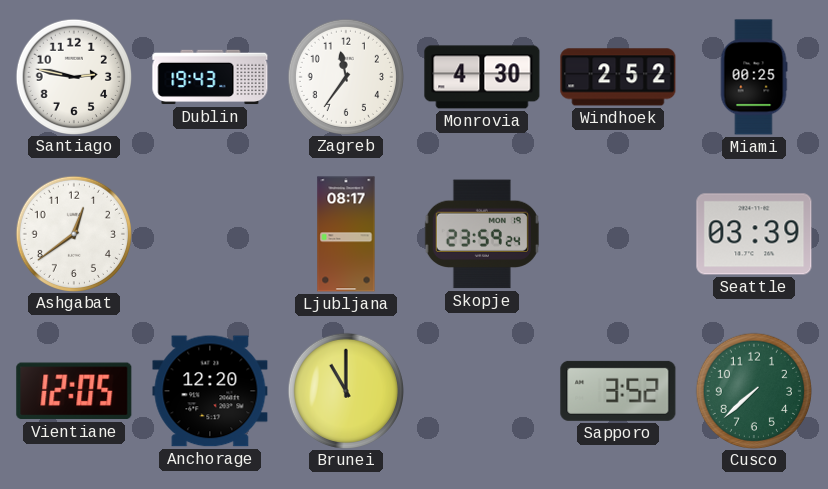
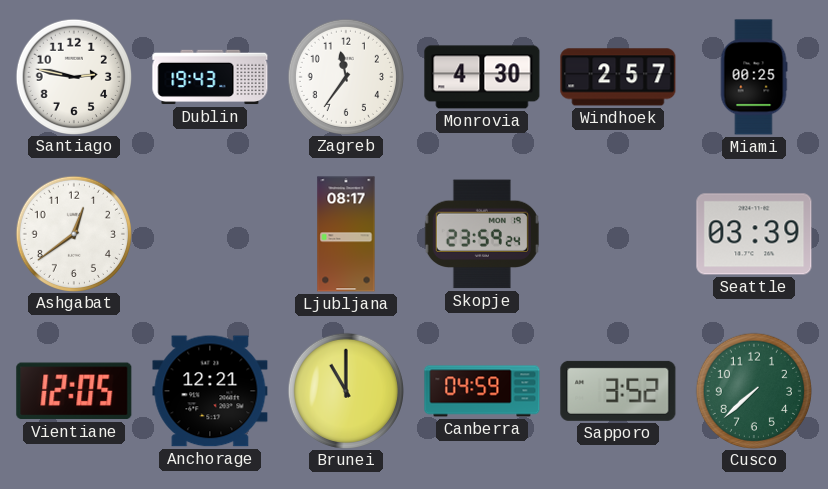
Windhoek: 2:52 -> 2:57 (618, 77)
Anchorage: 12:20 -> 12:21 (210, 391)
Canberra: none -> 04:59 (482, 391)
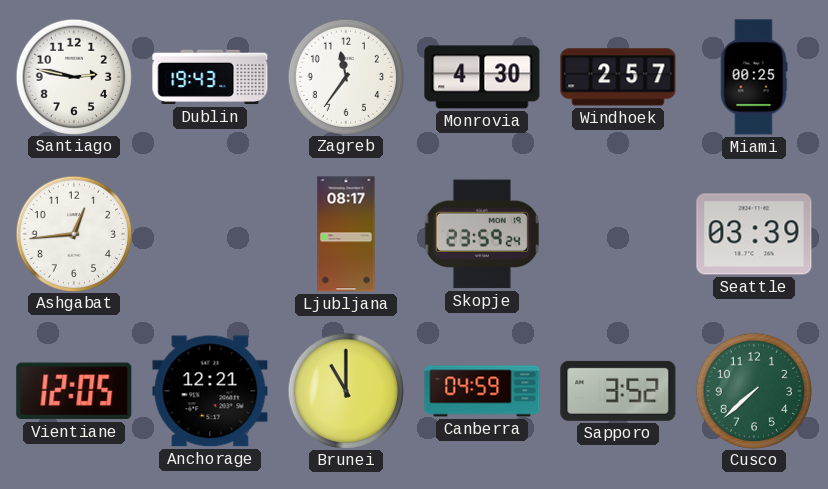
Ashgabat: 12:39 -> 12:44 (73, 233)
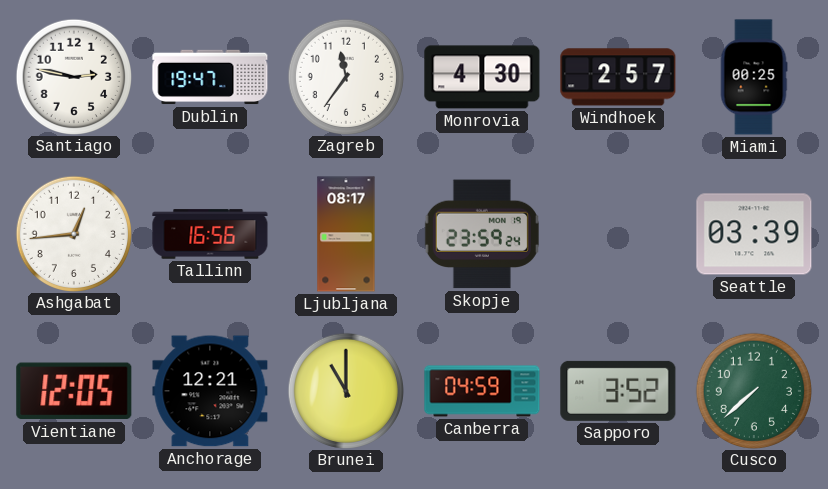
Dublin: 19:43 -> 19:47 (210, 77)
Tallinn: none -> 16:56 (210, 234)
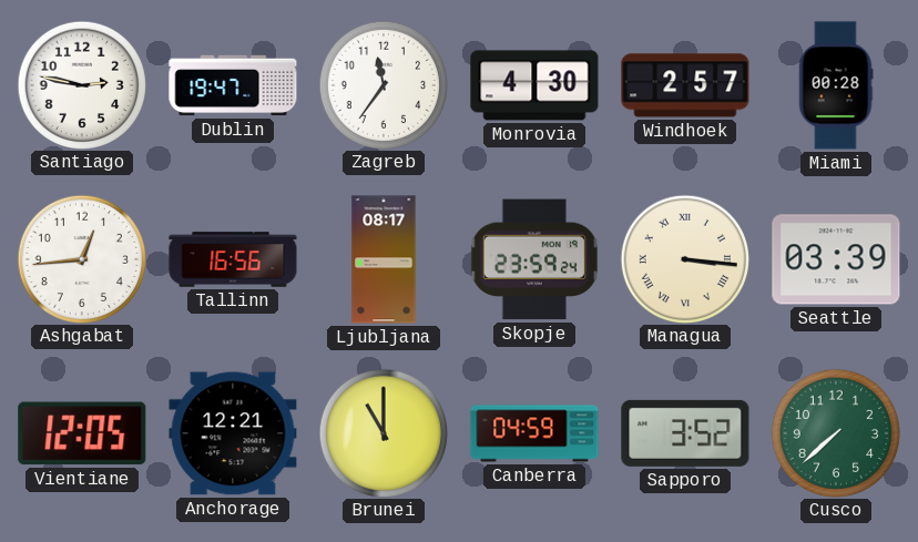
Miami: 00:25 -> 00:28 (836, 85)
Managua: none -> 3:16 (684, 258)
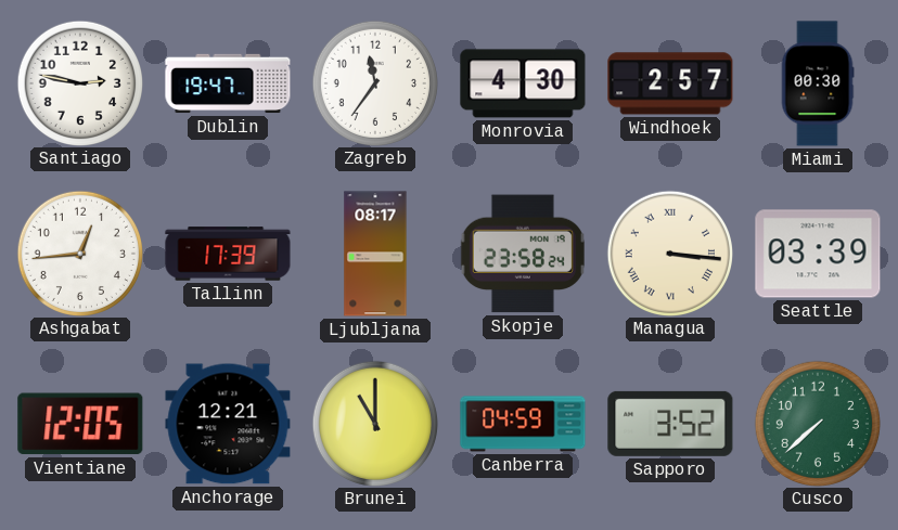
Miami: 00:28 -> 00:30 (818, 83)
Tallinn: 16:56 -> 17:39 (228, 254)
Skopje: 23:59 -> 23:58 (523, 254)
